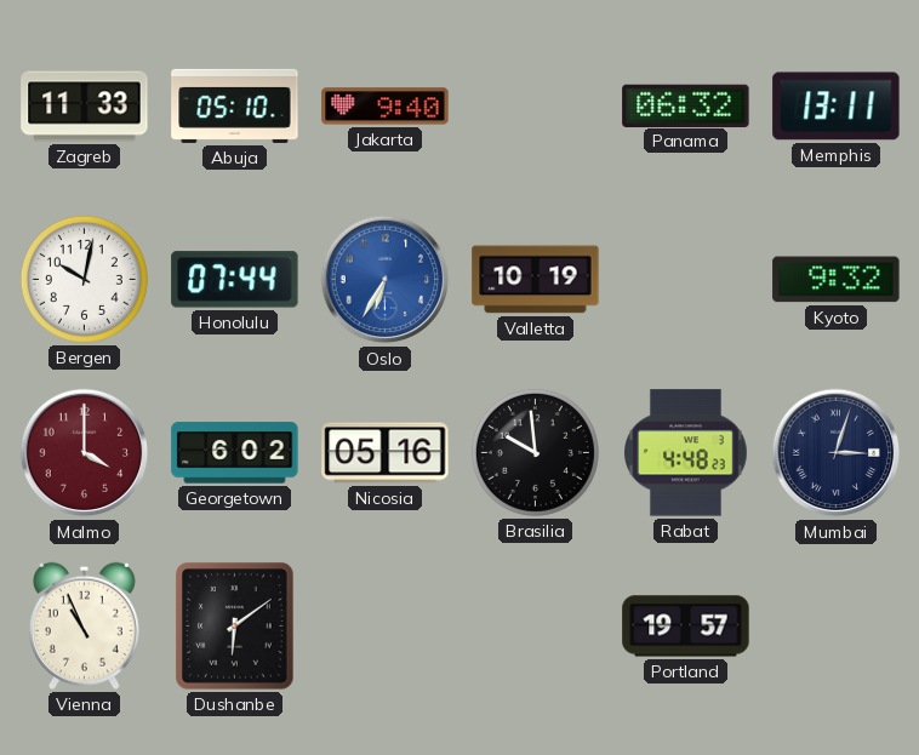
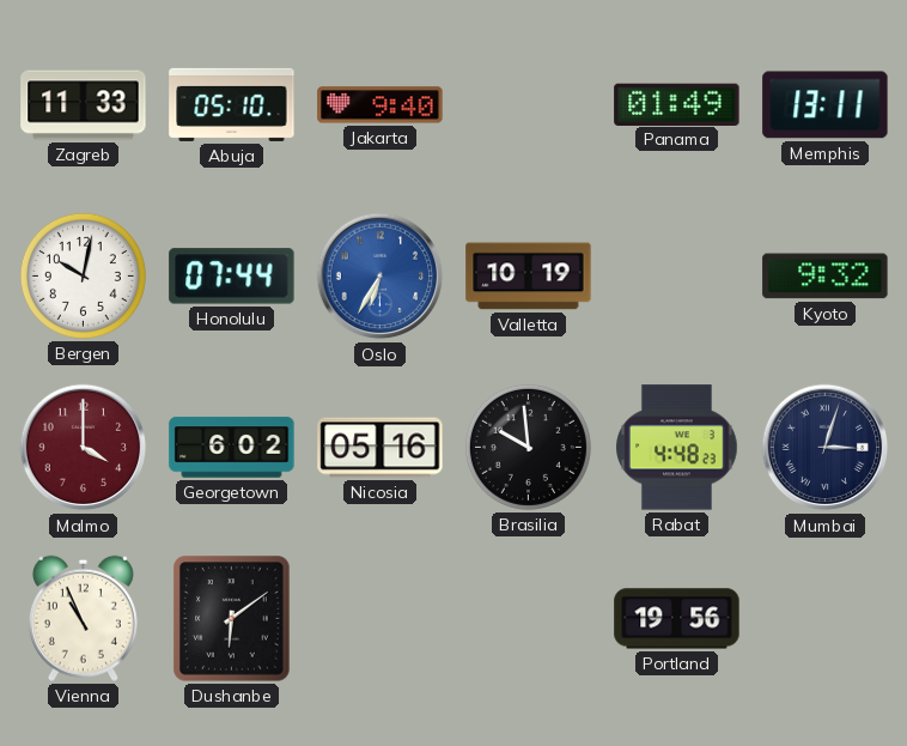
Panama: 06:32 -> 01:49 (677, 104)
Portland: 19:57 -> 19:56 (677, 619)
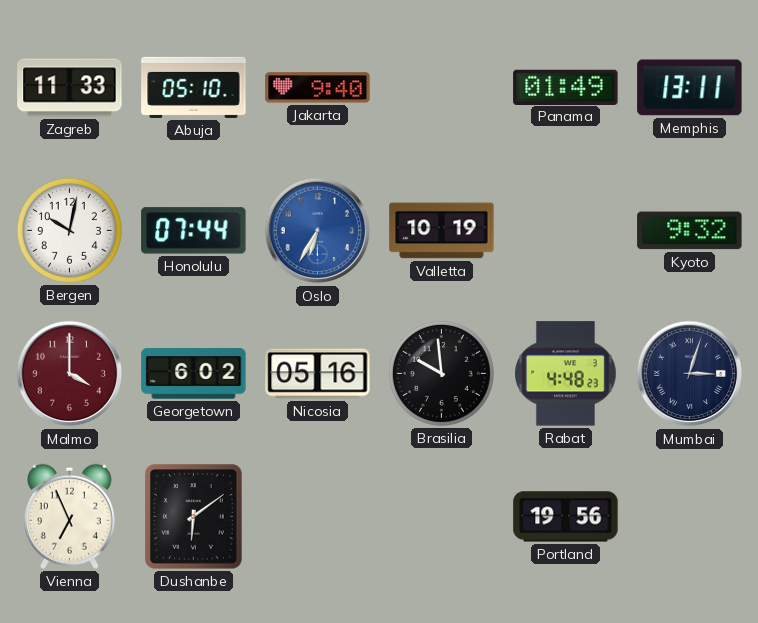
Vienna: 10:56 -> 6:56 (69, 516)
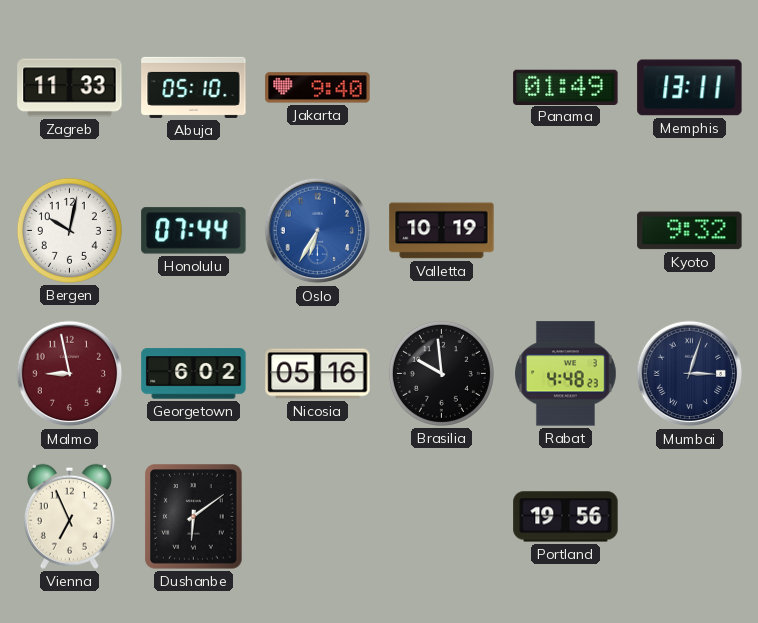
Malmo: 4:00 -> 8:58 (70, 374)
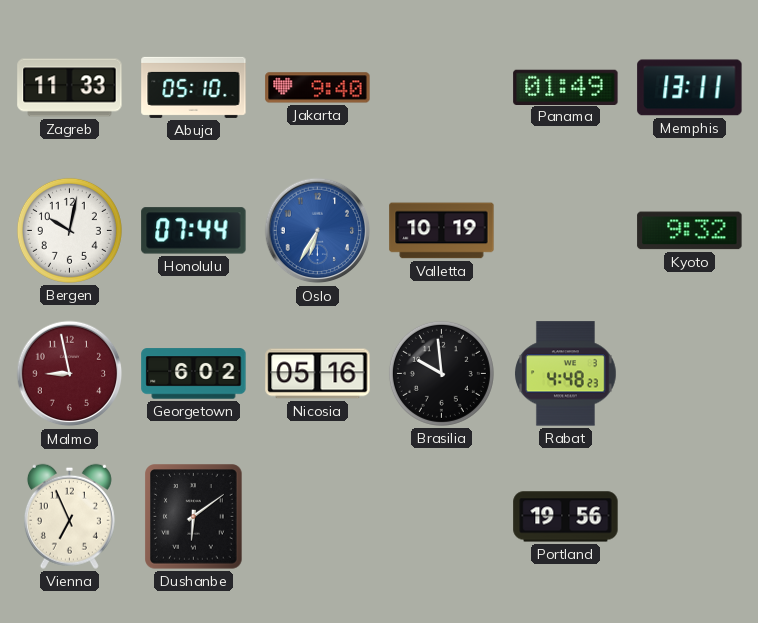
Mumbai: 3:03 -> none (690, 374)
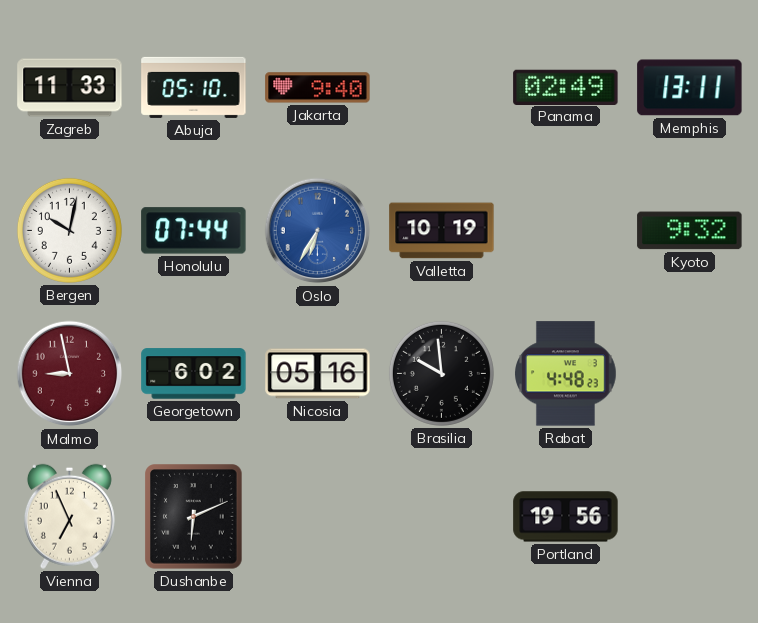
Panama: 01:49 -> 02:49 (566, 87)
Dushanbe: 6:09 -> 6:11 (194, 517)
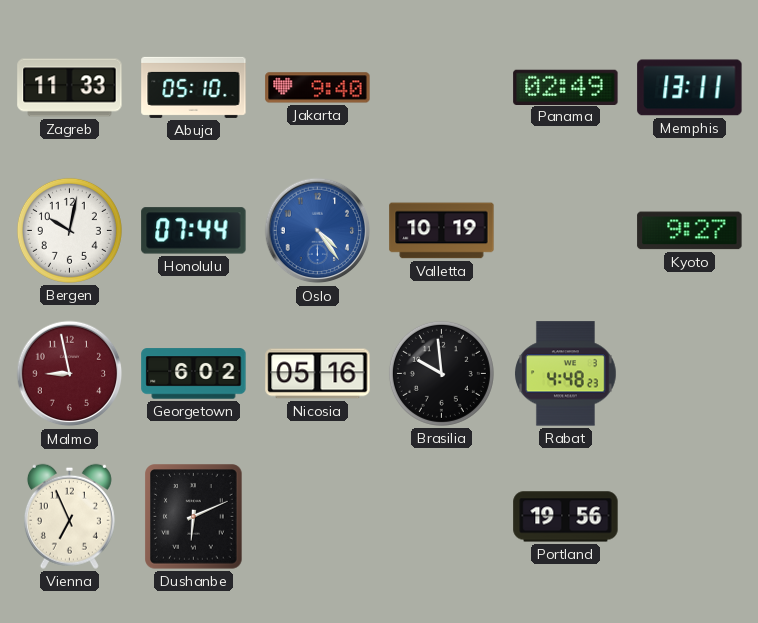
Oslo: 6:35 -> 4:24 (318, 231)
Kyoto: 9:32 -> 9:27 (690, 231)
